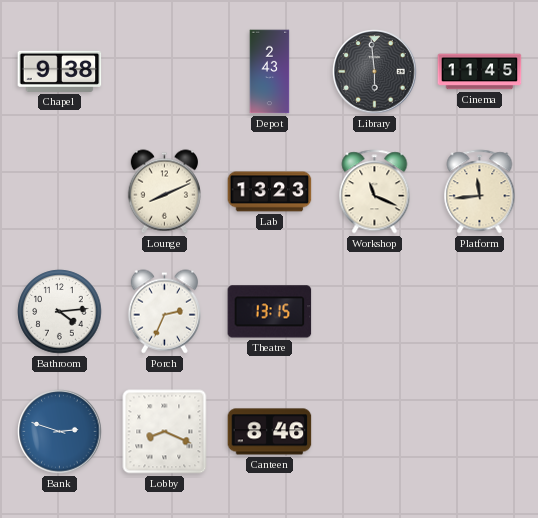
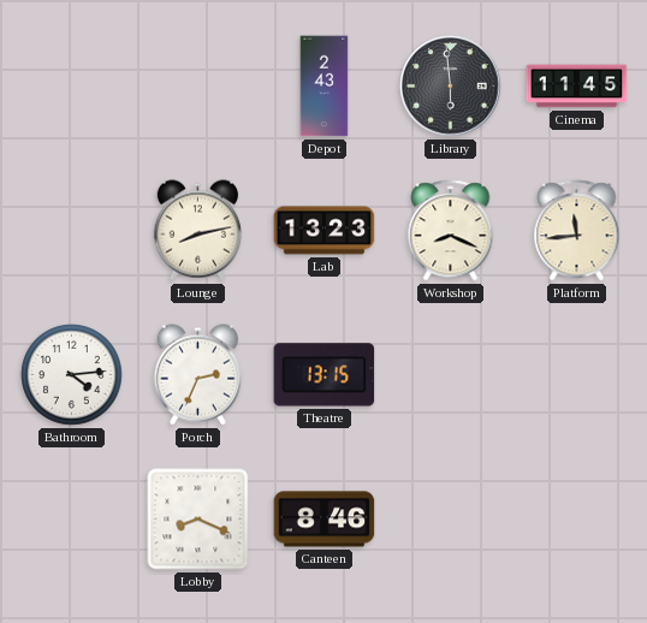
Chapel: 9:38 -> none (60, 71)
Lounge: 8:11 -> 8:13 (197, 231)
Workshop: 11:19 -> 8:19 (451, 231)
Bank: 2:48 -> none (60, 432)
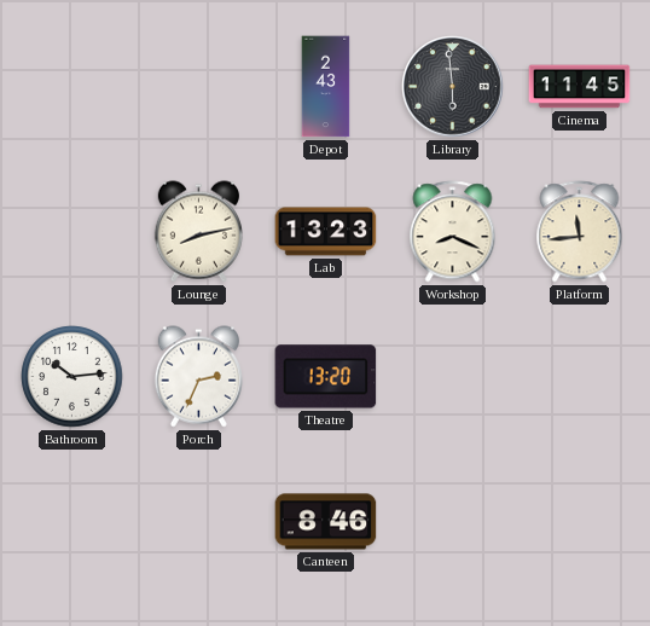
Bathroom: 4:14 -> 10:14 (72, 377)
Theatre: 13:15 -> 13:20 (326, 377)
Lobby: 8:19 -> none (198, 520)
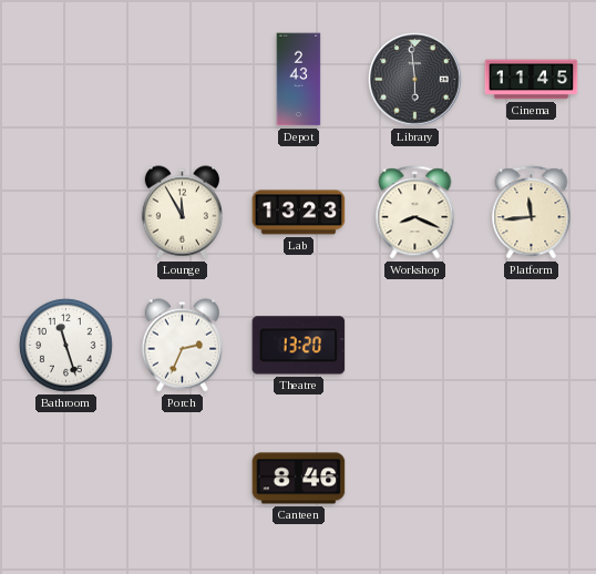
Lounge: 8:13 -> 11:55 (182, 213)
Bathroom: 10:14 -> 11:27 (66, 346)
